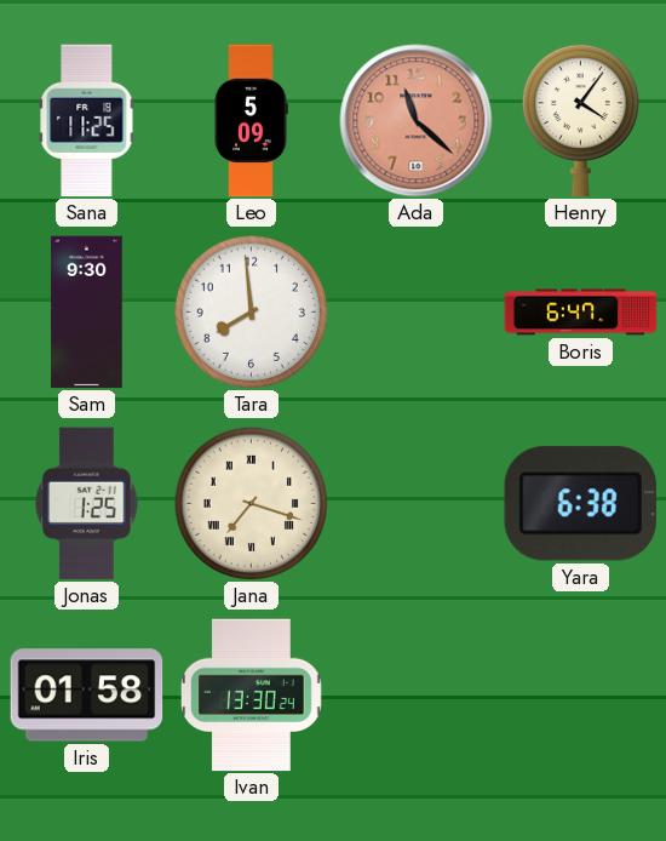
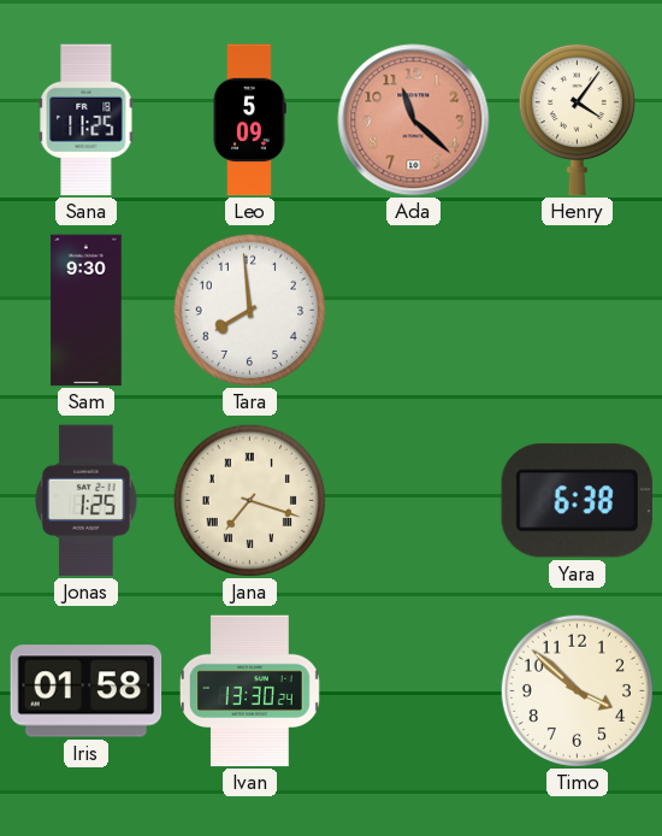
Boris: 6:47 -> none (581, 313)
Timo: none -> 3:52 (577, 690)
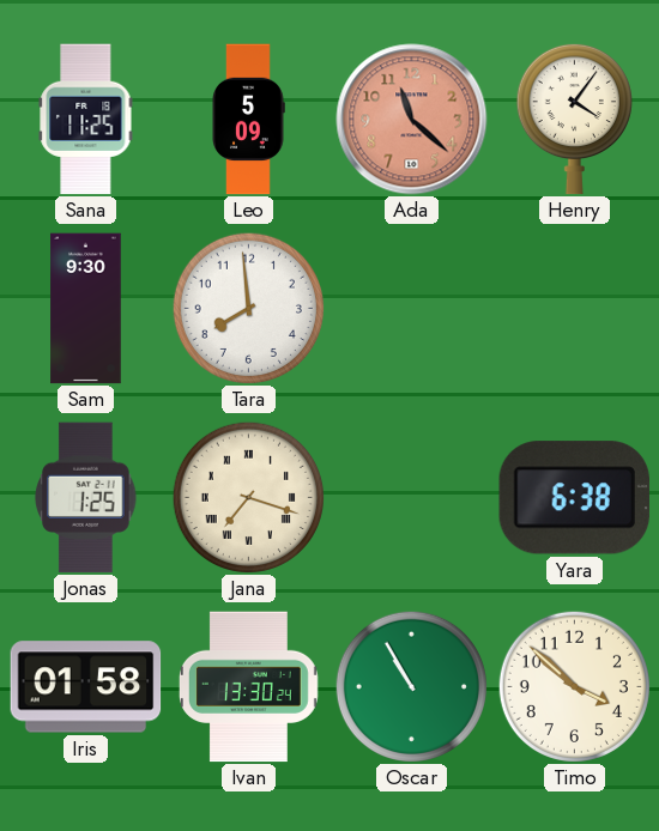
Oscar: none -> 10:55 (411, 686)
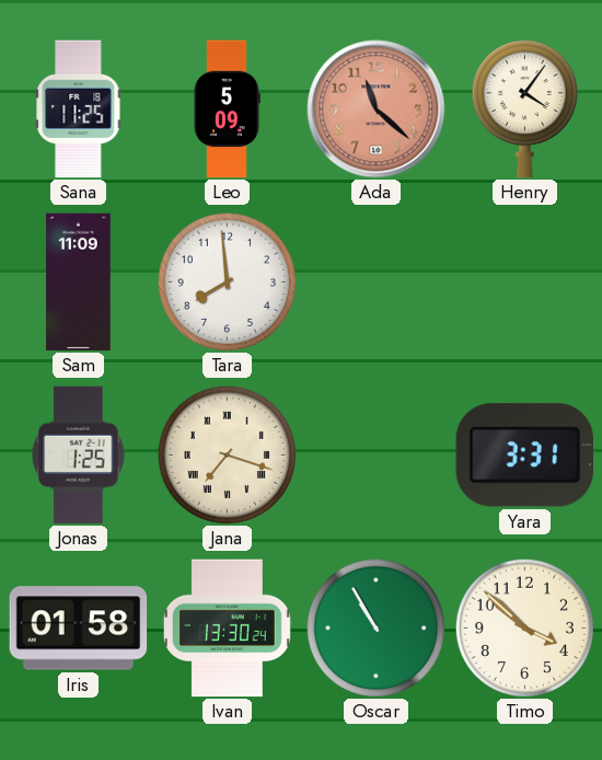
Sam: 9:30 -> 11:09 (79, 283)
Yara: 6:38 -> 3:31 (524, 456)
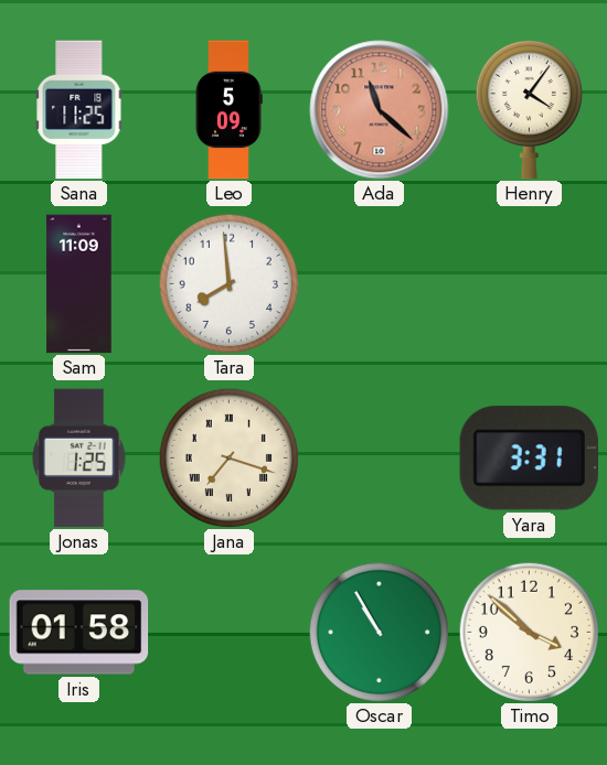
Ivan: 13:30 -> none (227, 629)
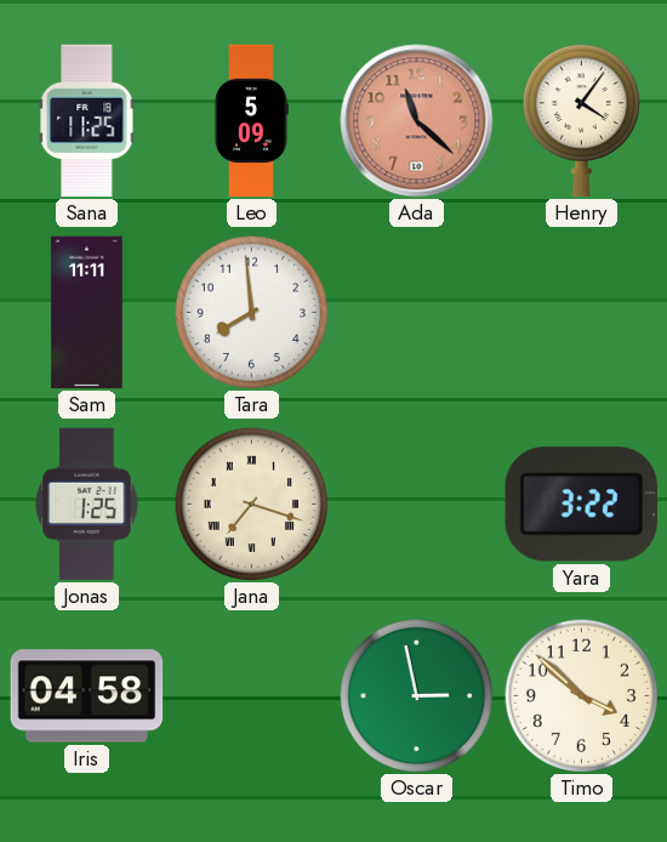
Sam: 11:09 -> 11:11 (87, 313)
Yara: 3:31 -> 3:22 (581, 505)
Iris: 01:58 -> 04:58 (87, 696)
Oscar: 10:55 -> 2:58 (416, 695)
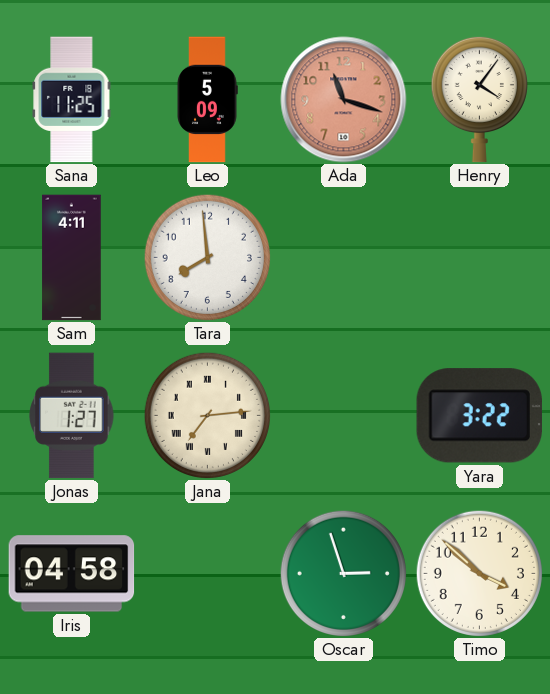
Ada: 11:22 -> 11:18 (344, 100)
Sam: 11:11 -> 4:11 (72, 258)
Jonas: 1:25 -> 1:27 (72, 416)
Jana: 7:18 -> 7:14 (207, 415)
Oscar: 2:58 -> 2:57 (343, 573)
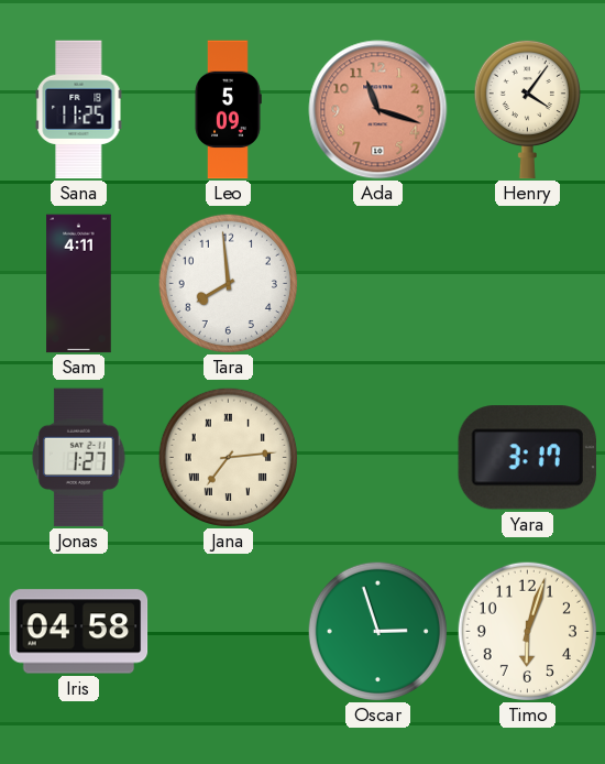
Yara: 3:22 -> 3:17 (527, 458)
Timo: 3:52 -> 6:03 (527, 631)
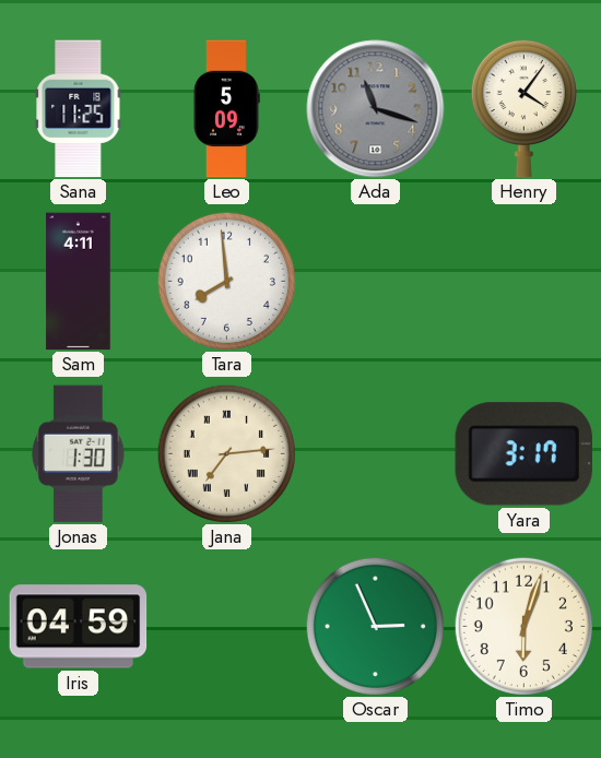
Ada dial: salmon -> grey (376, 109)
Jonas: 1:27 -> 1:30 (79, 454)
Iris: 04:58 -> 04:59 (79, 627)
Oscar: 2:57 -> 2:56 (375, 626)
